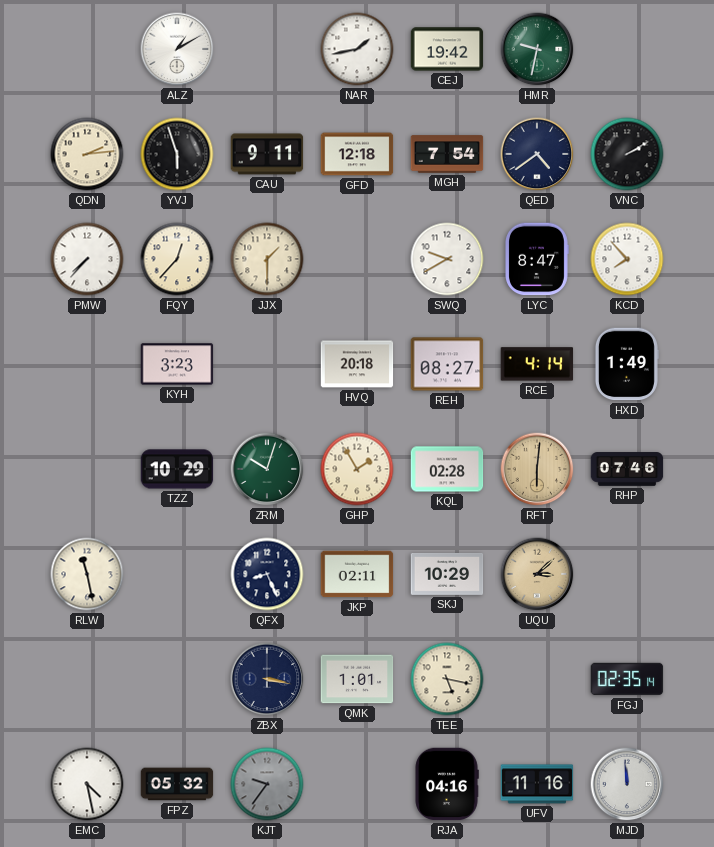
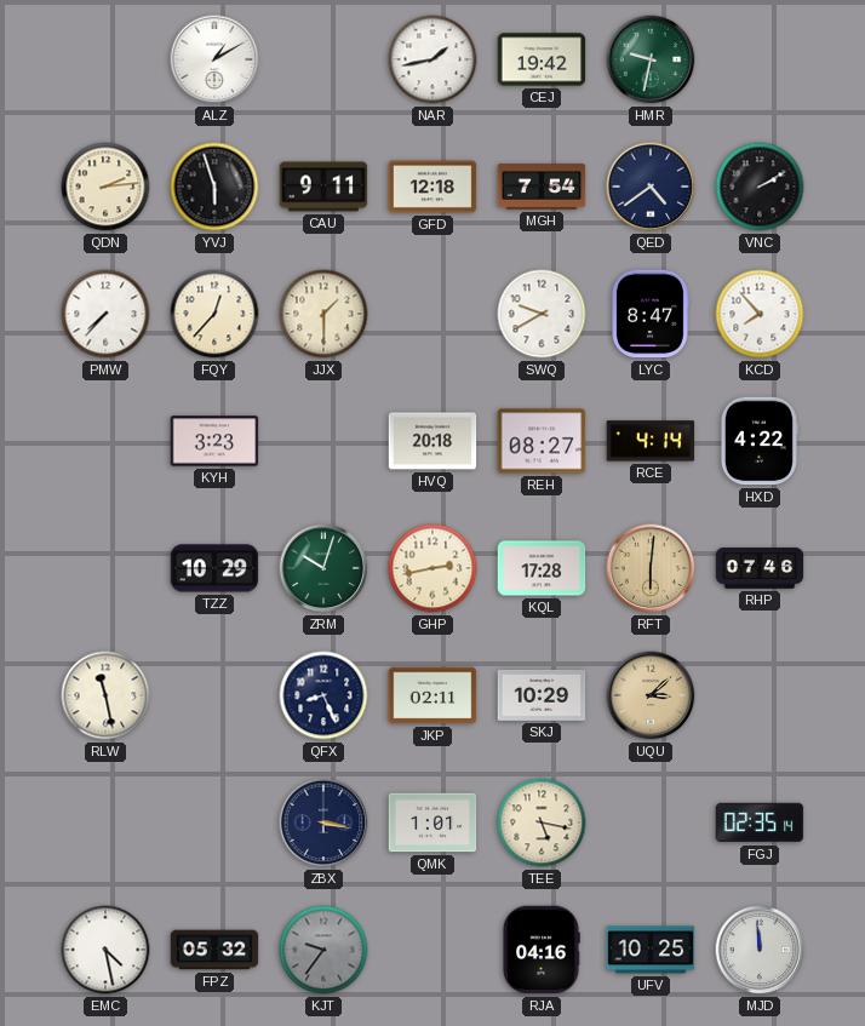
HXD: 1:49 -> 4:22 (758, 441)
GHP: 1:55 -> 2:43 (432, 568)
KQL: 02:28 -> 17:28 (542, 568)
UFV: 11:16 -> 10:25 (651, 950)
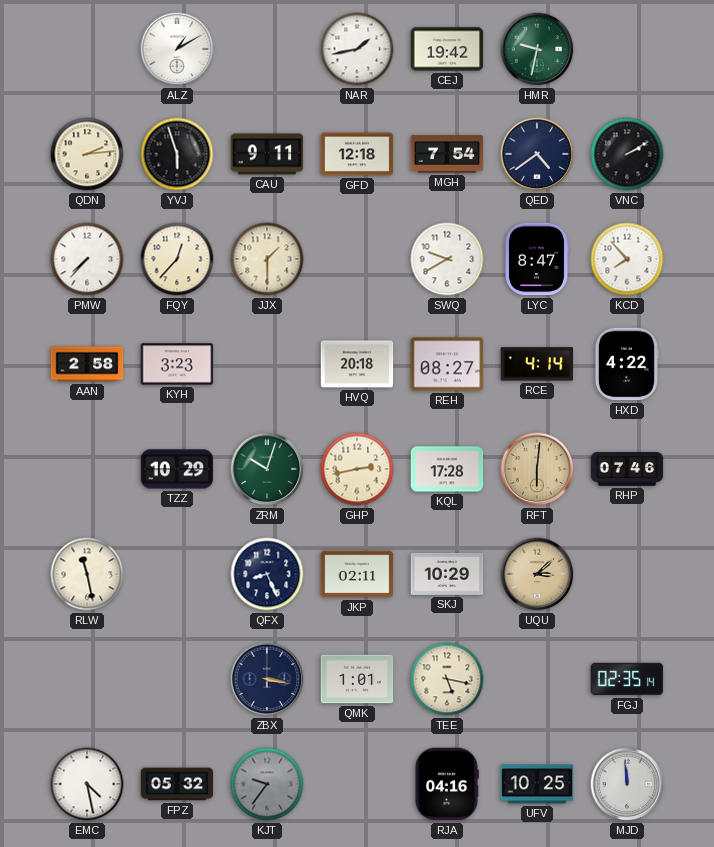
AAN: none -> 2:58 (87, 364)
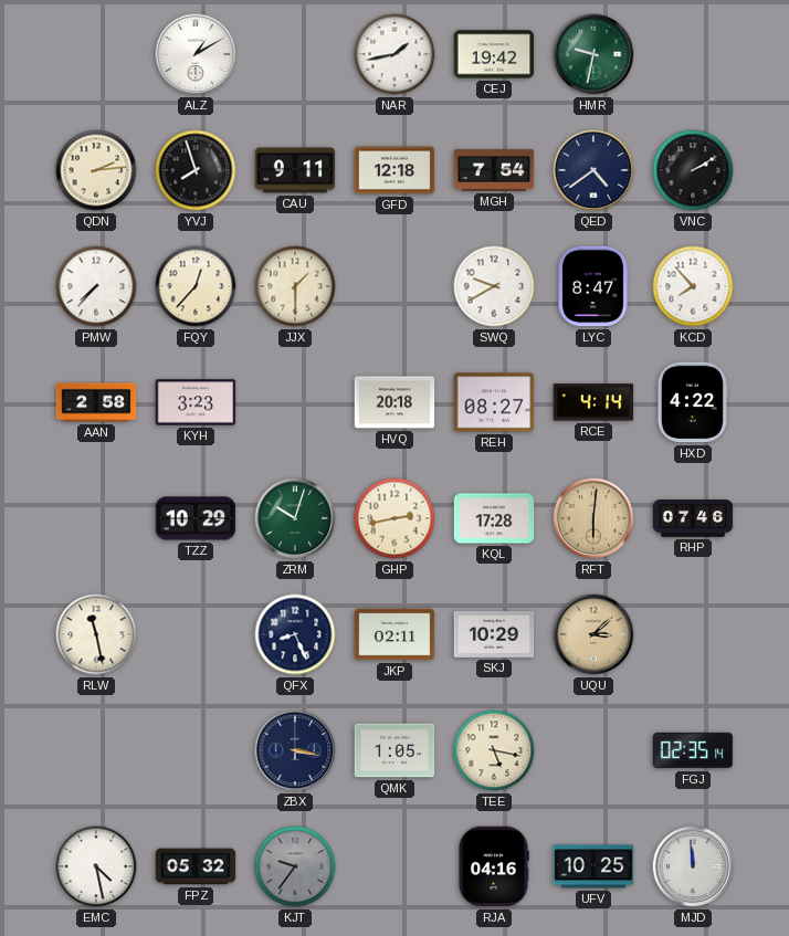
YVJ: 5:57 -> 7:57 (196, 170)
QMK: 1:01 -> 1:05 (394, 750)
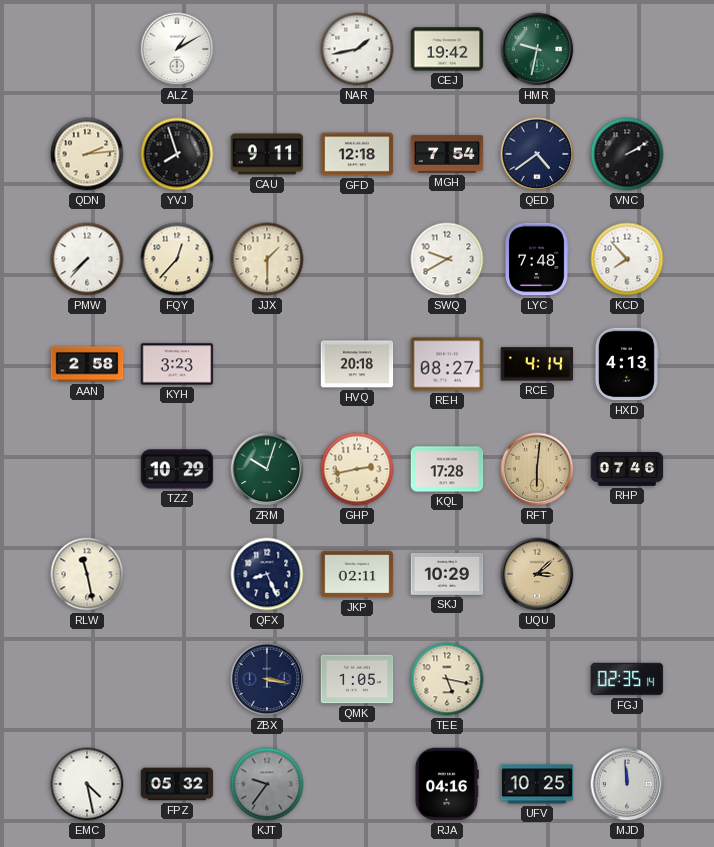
LYC: 8:47 -> 7:48 (537, 259)
HXD: 4:22 -> 4:13 (626, 364)
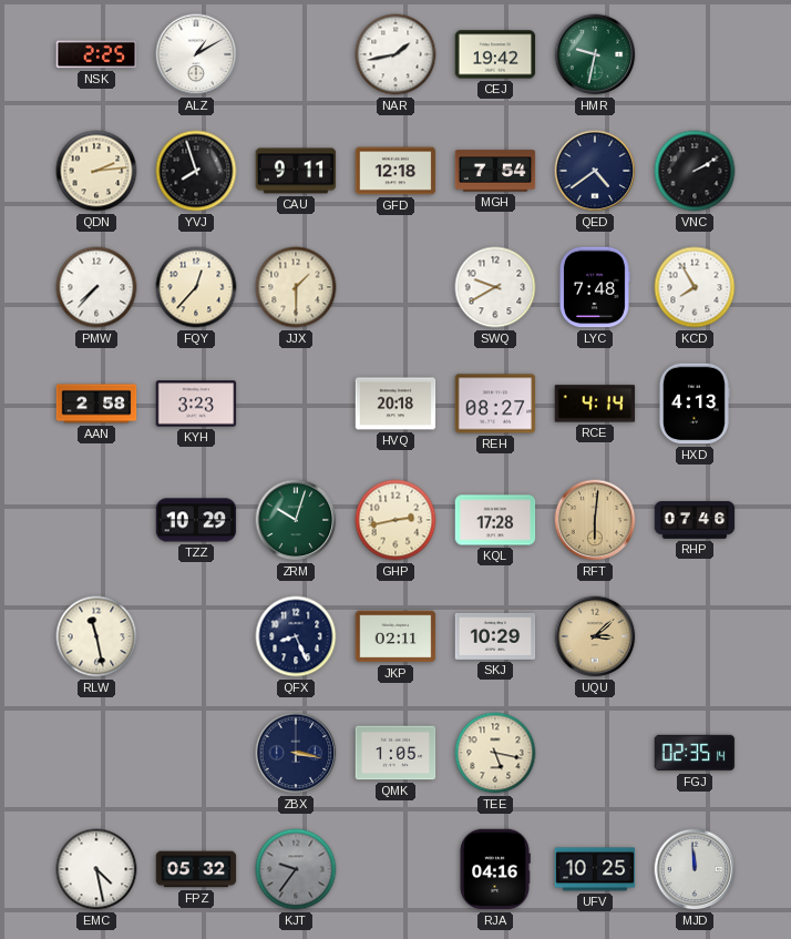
NSK: none -> 2:25 (96, 54)
KCD: 7:53 -> 7:55 (695, 287)
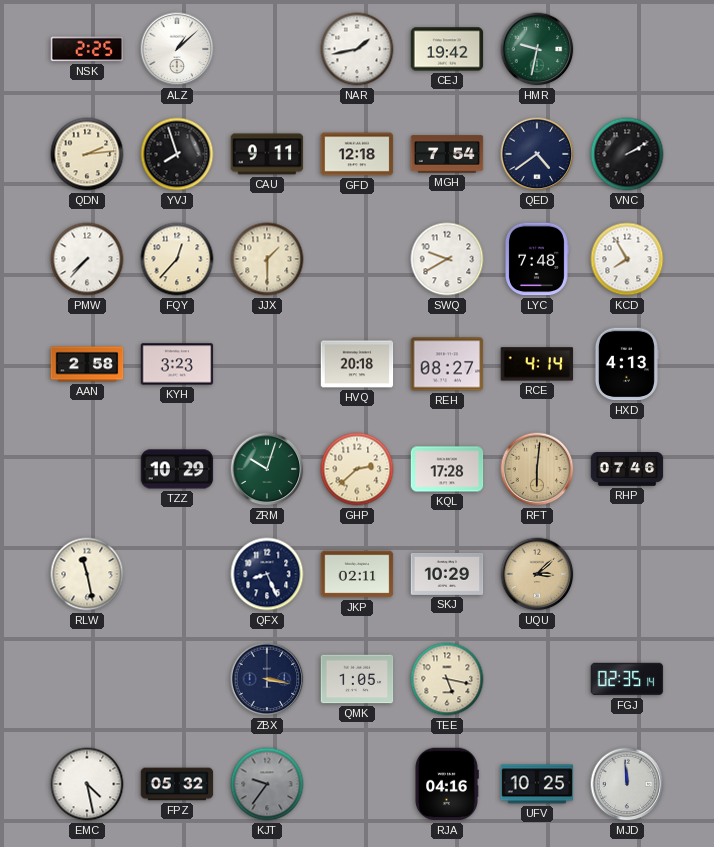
ALZ: 1:10 -> 1:08 (177, 49)
GHP: 2:43 -> 2:38 (357, 469)
